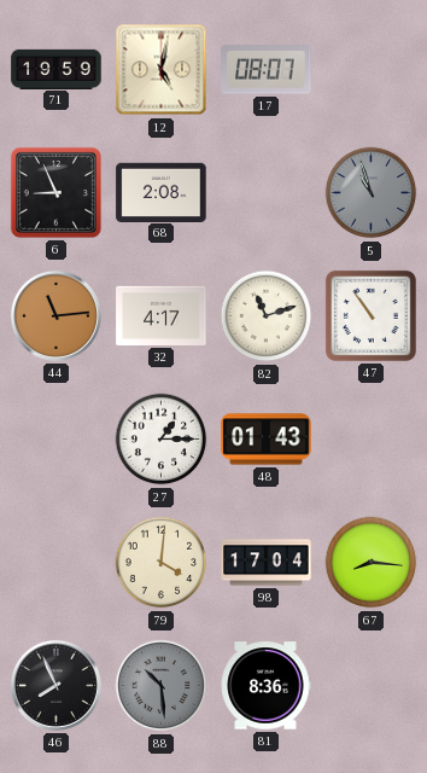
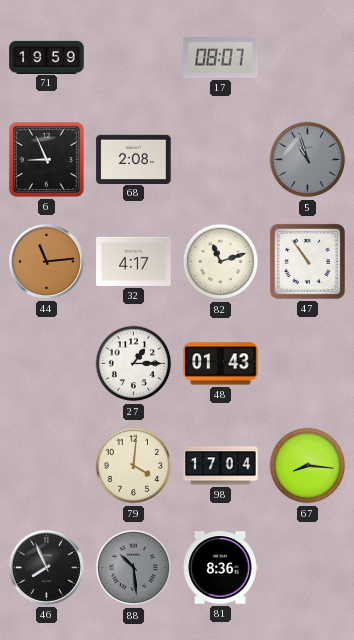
12: 5:02 -> none (162, 70)
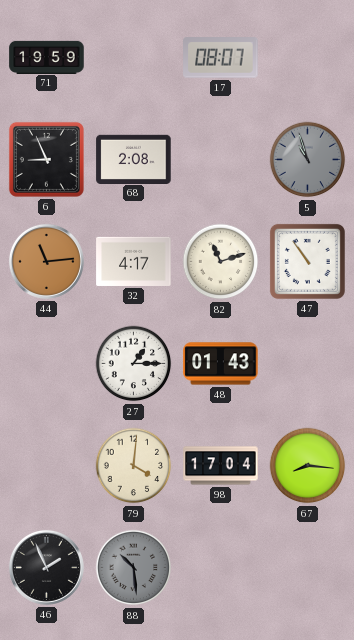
46: 7:56 -> 1:56 (46, 567)
81: 8:36 -> none (220, 568)
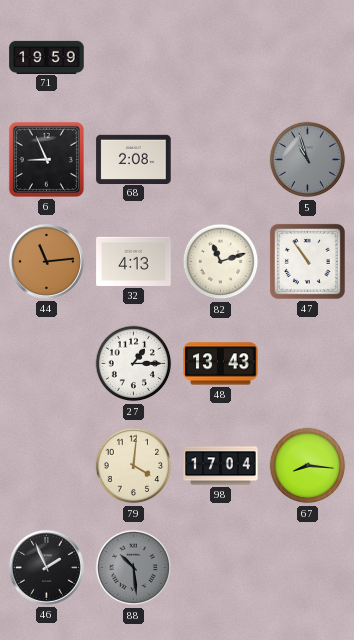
17: 08:07 -> none (221, 58)
32: 4:17 -> 4:13 (134, 261)
48: 01:43 -> 13:43 (221, 364)
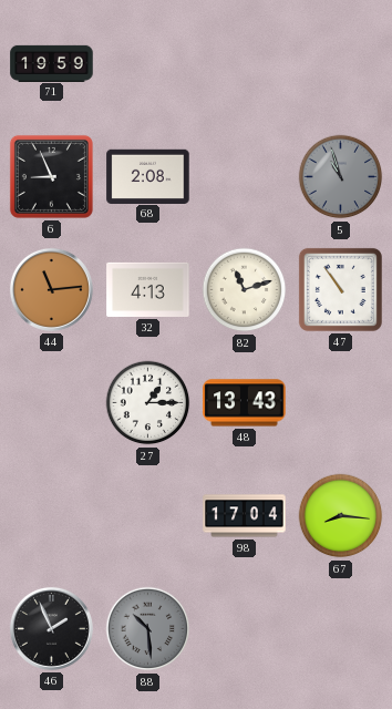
79: 4:01 -> none (134, 466)
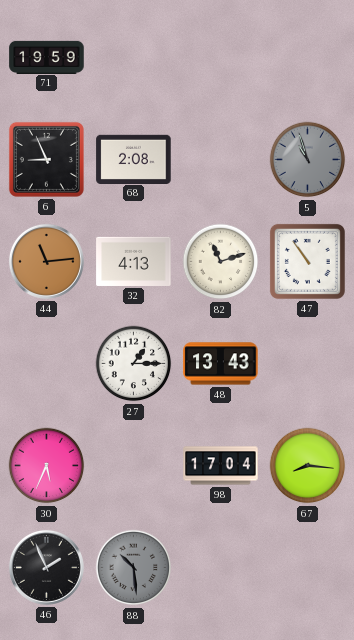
30: none -> 5:34 (47, 466)
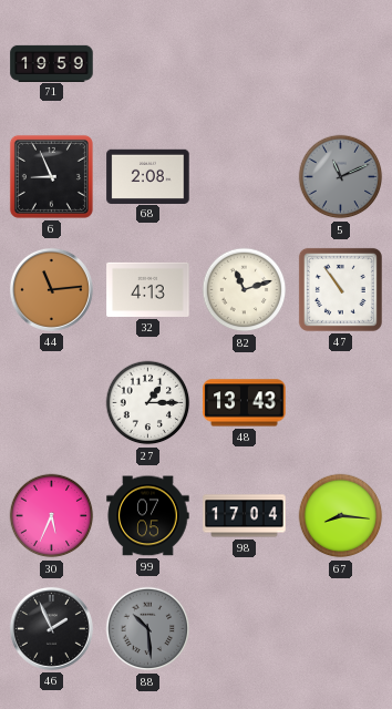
5: 10:57 -> 11:11 (341, 177)
99: none -> 07:05 (148, 516)
